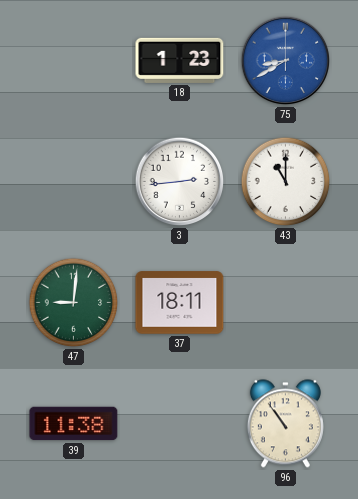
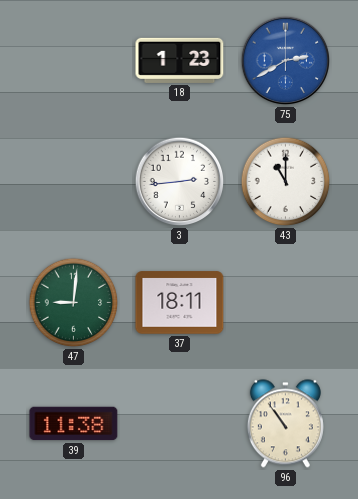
75: 8:40 -> 2:40 (286, 61)
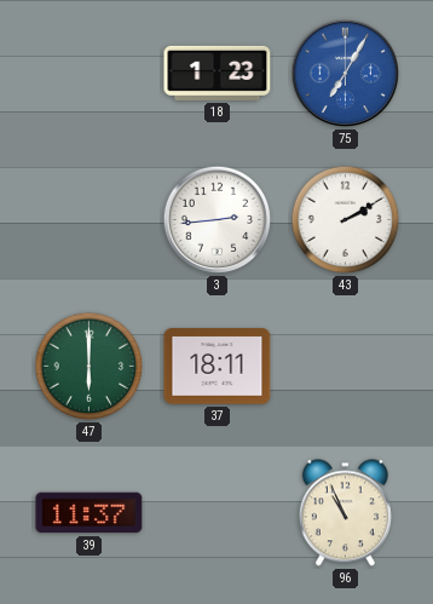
75: 2:40 -> 7:05 (346, 74)
43: 11:00 -> 2:10 (346, 220)
47: 9:01 -> 6:00 (90, 367)
39: 11:38 -> 11:37 (90, 513)
96: 10:54 -> 10:56 (345, 513)
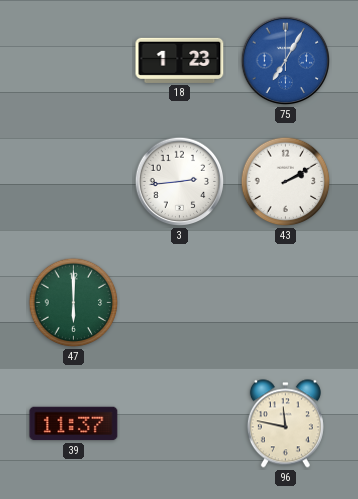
37: 18:11 -> none (218, 367)
96: 10:56 -> 11:47 (285, 424)
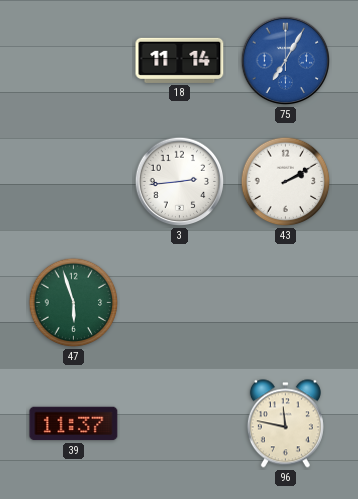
18: 1:23 -> 11:14 (180, 60)
47: 6:00 -> 5:57 (74, 303)
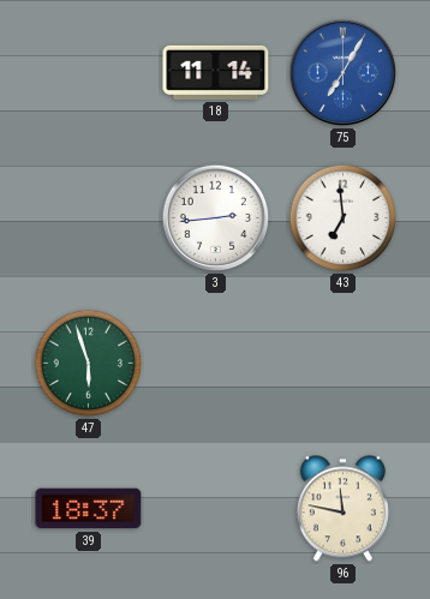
43: 2:10 -> 6:59 (344, 218)
39: 11:37 -> 18:37 (89, 509)
